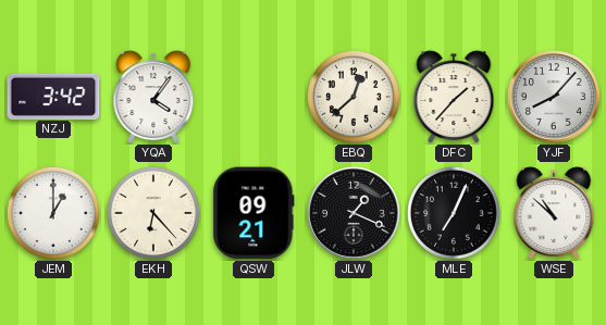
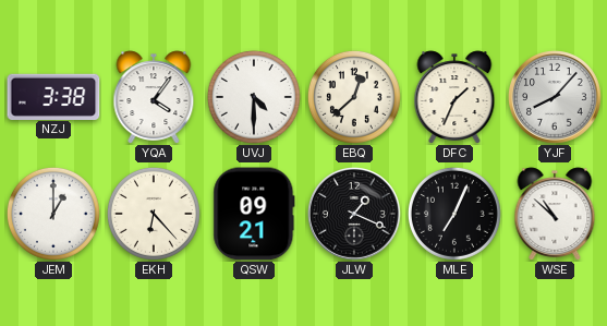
NZJ: 3:42 -> 3:38 (53, 96)
UVJ: none -> 4:30 (254, 97)
DFC: 1:37 -> 1:34 (454, 97)
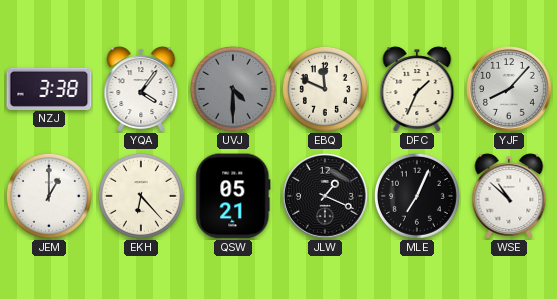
UVJ dial: white -> grey (233, 89)
EBQ: 12:38 -> 11:49 (325, 89)
QSW: 09:21 -> 05:21 (233, 196)
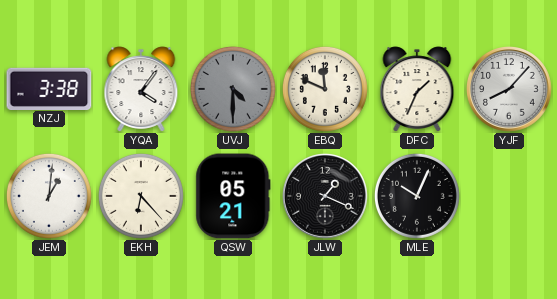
JEM: 1:00 -> 1:01 (49, 196)
MLE: 7:04 -> 10:04 (417, 196)
WSE: 10:52 -> none (509, 196)
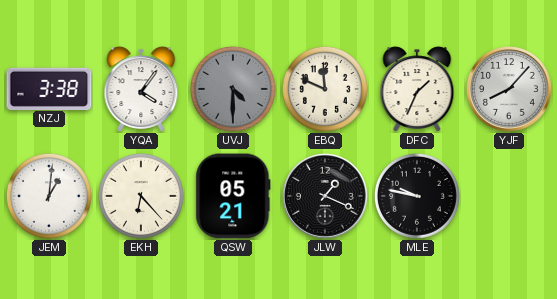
MLE: 10:04 -> 9:47 (417, 196)
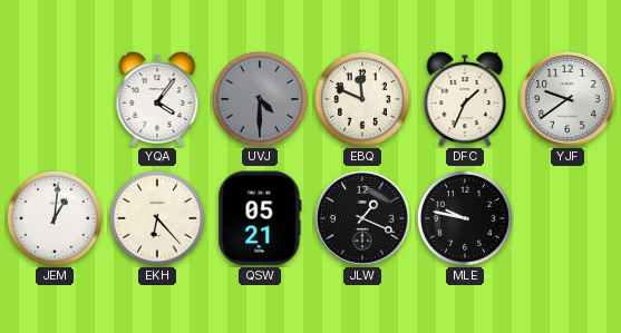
NZJ: 3:38 -> none (49, 88)
YJF: 8:07 -> 9:39 (569, 100)
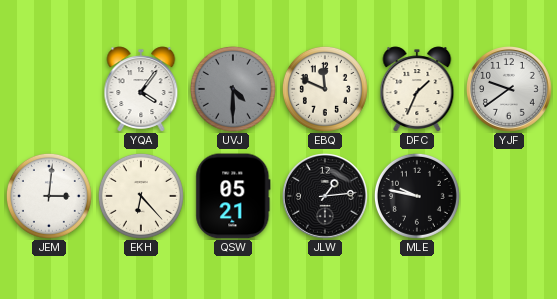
JEM: 1:01 -> 3:01 (49, 196)
JLW: 1:19 -> 1:14 (326, 197)
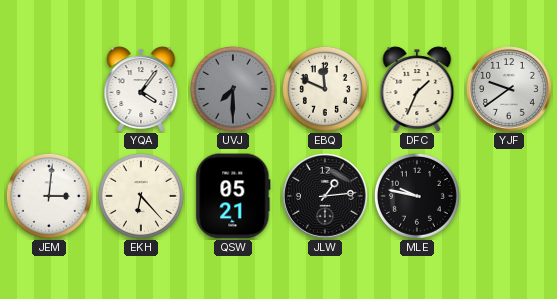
UVJ: 4:30 -> 7:30 (233, 89)
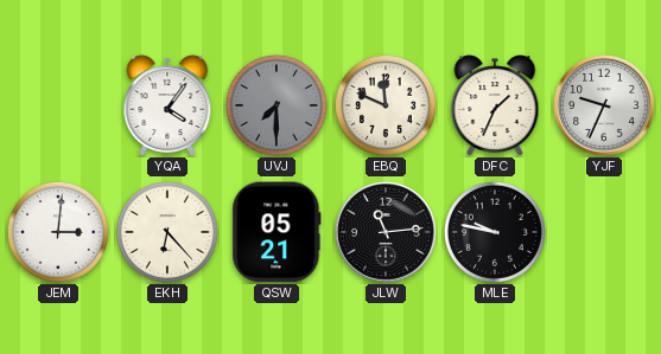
YJF: 9:39 -> 9:34 (605, 107)
JLW: 1:14 -> 11:14 (387, 233)
